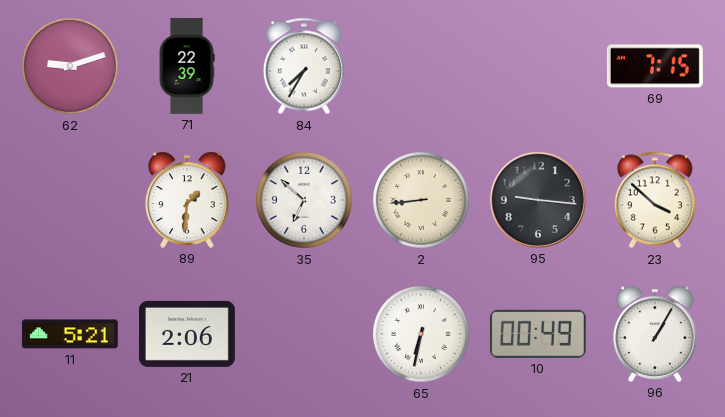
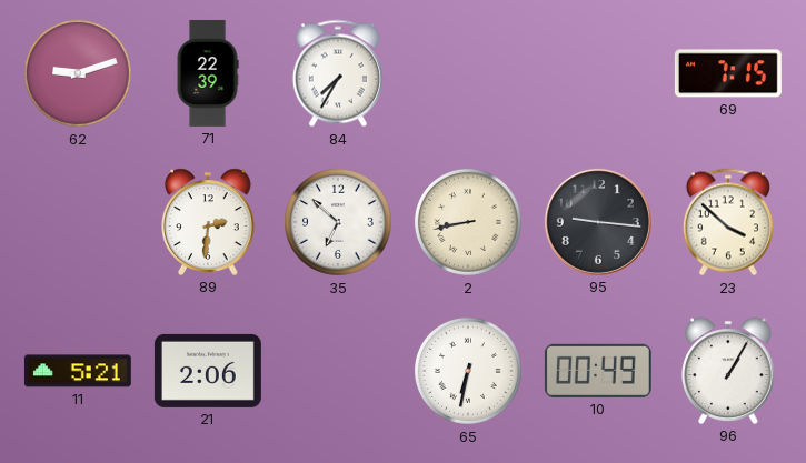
89: 1:31 -> 2:31 (208, 222)
2: 8:44 -> 8:43 (468, 222)
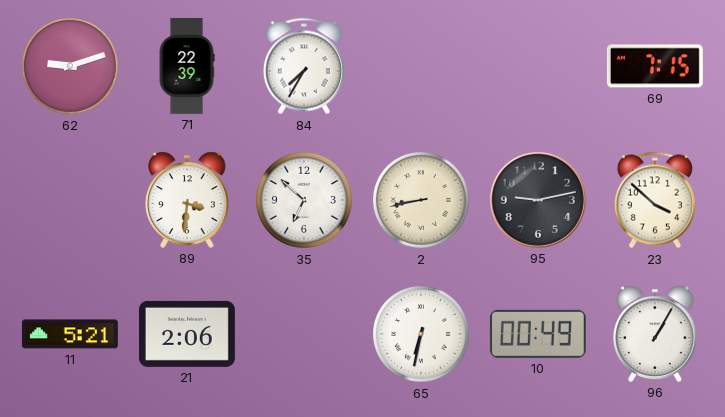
89: 2:31 -> 3:31 (187, 200)
95: 9:16 -> 9:13 (538, 200)
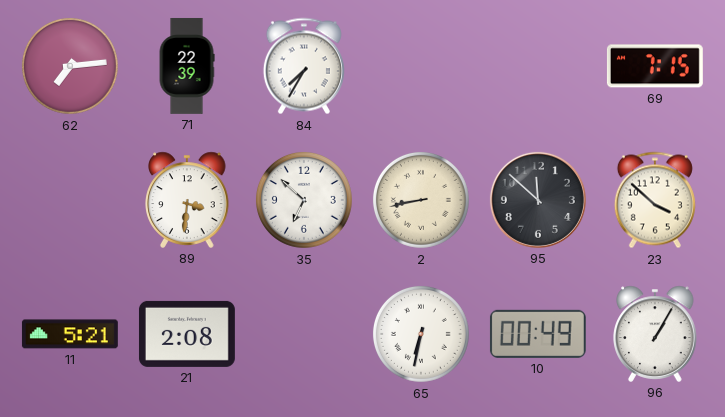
62: 9:12 -> 7:14 (70, 66)
95: 9:13 -> 11:52 (538, 200)
21: 2:06 -> 2:08 (187, 334)
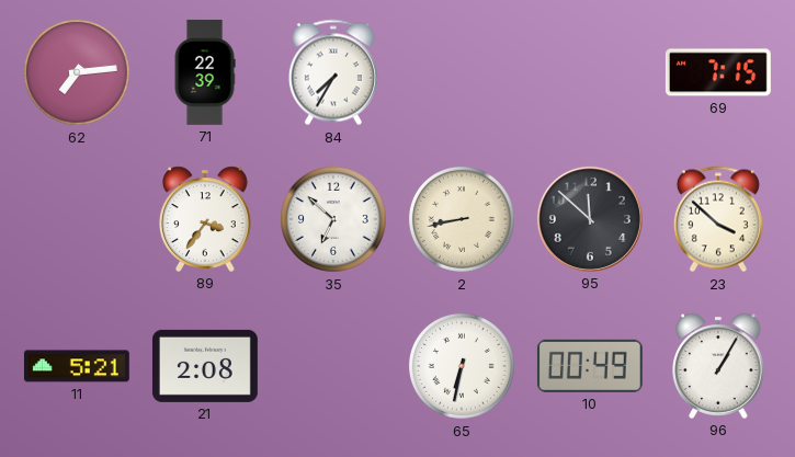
89: 3:31 -> 3:36 (205, 219)
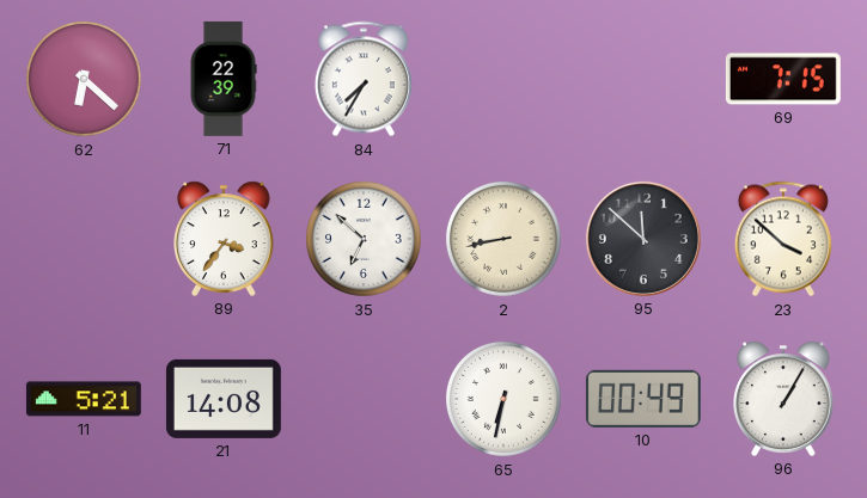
62: 7:14 -> 6:22 (84, 79)
21: 2:08 -> 14:08 (224, 399)
